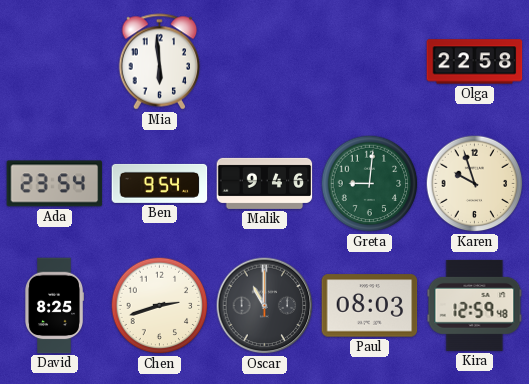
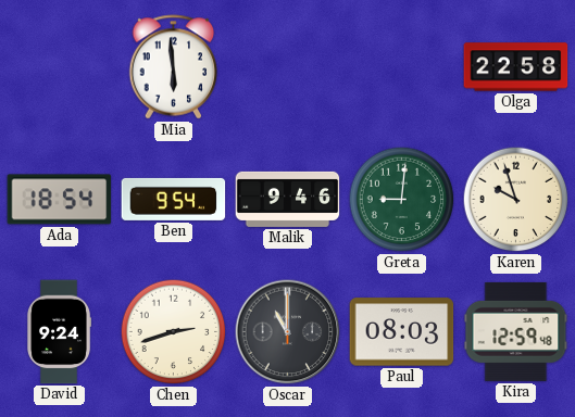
Ada: 23:54 -> 18:54 (60, 200)
David: 8:25 -> 9:24 (59, 332)
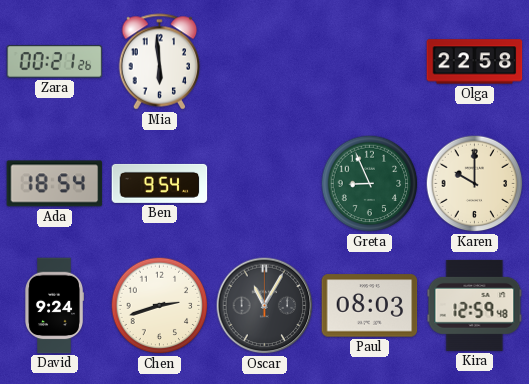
Zara: none -> 00:21 (55, 62)
Malik: 9:46 -> none (288, 199)
Greta: 9:01 -> 8:56 (370, 184)
Karen: 9:57 -> 10:00 (475, 184)
Oscar: 11:00 -> 11:05 (265, 306)
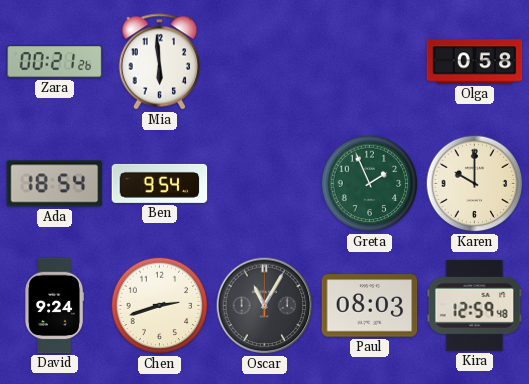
Olga: 22:58 -> 0:58 (475, 62)
Greta: 8:56 -> 1:56 (370, 184)
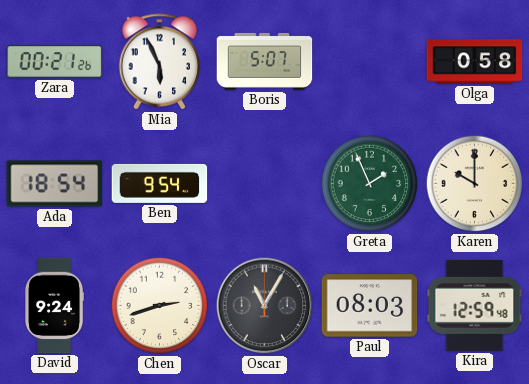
Mia: 5:59 -> 5:56 (160, 62)
Boris: none -> 5:07 (265, 61)
